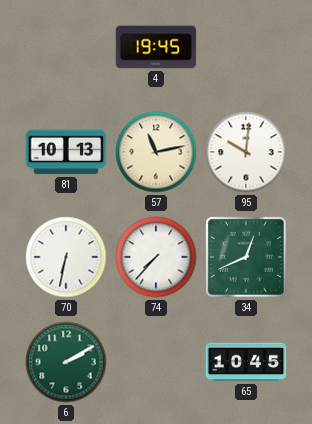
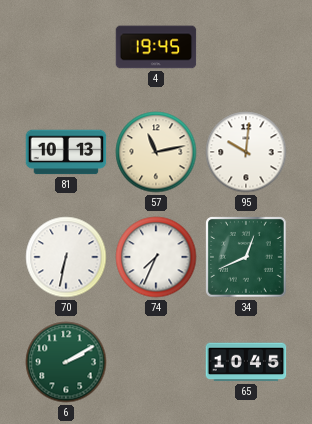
74: 7:37 -> 7:34 (156, 257)
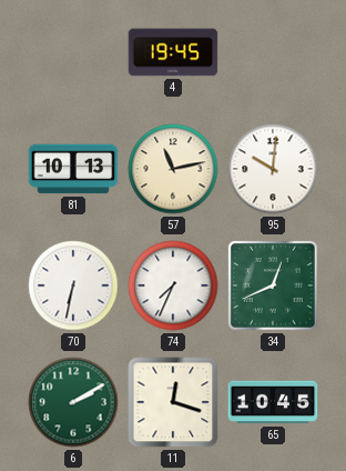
11: none -> 12:18 (173, 402)
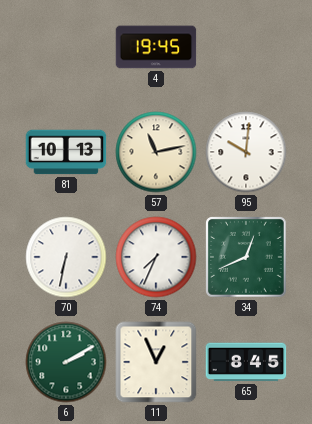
11: 12:18 -> 12:56 (156, 362)
65: 10:45 -> 8:45 (246, 362)
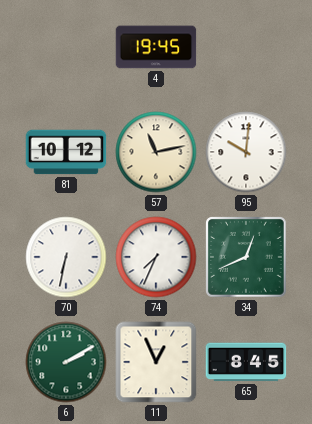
81: 10:13 -> 10:12 (66, 152)
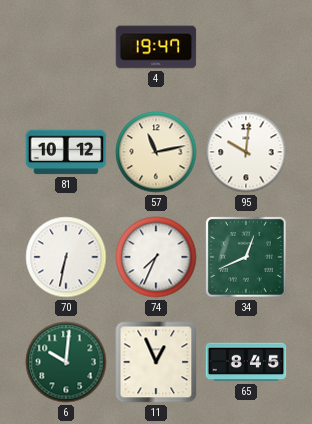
4: 19:45 -> 19:47 (156, 47)
6: 2:10 -> 10:01 (66, 362)
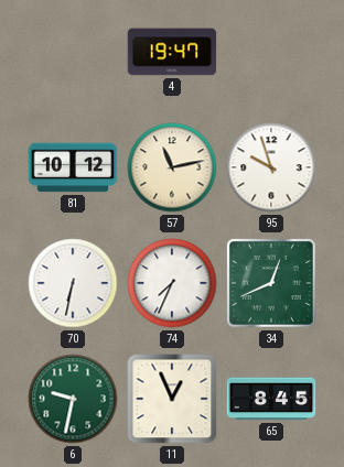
95: 10:01 -> 9:57 (271, 167)
6: 10:01 -> 9:32 (73, 399)
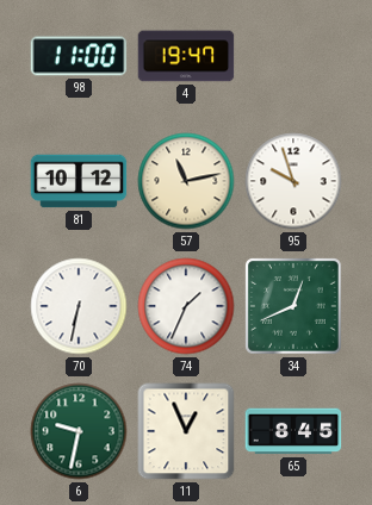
98: none -> 11:00 (79, 56)
74: 7:34 -> 1:34 (186, 306)
